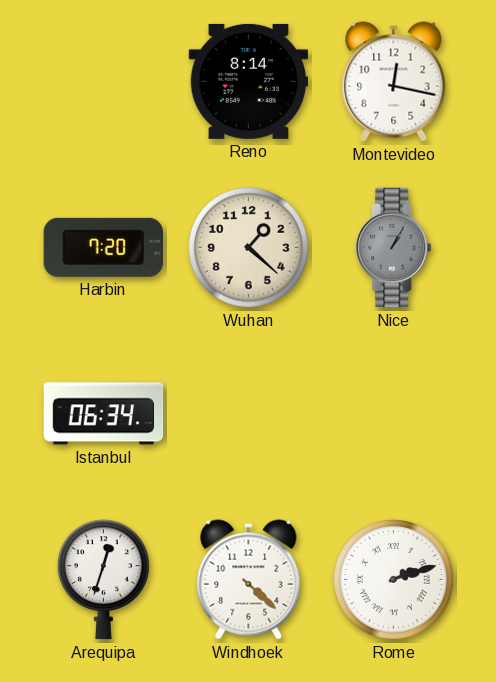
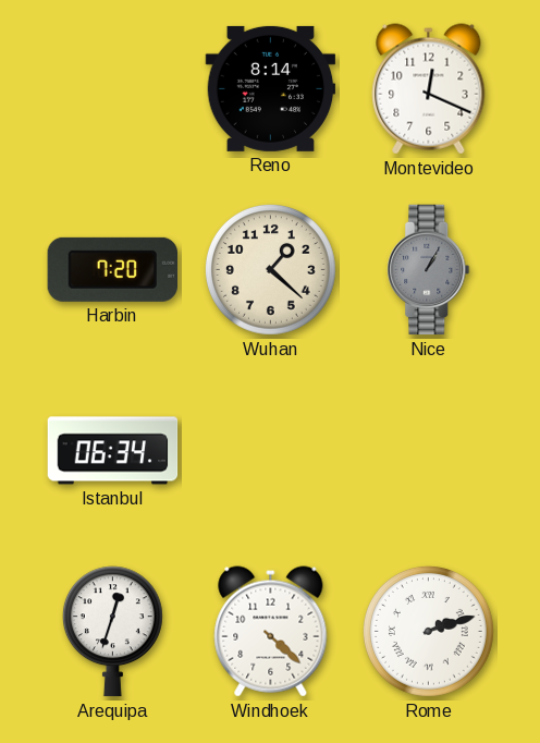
Montevideo: 12:17 -> 12:19 (429, 89)
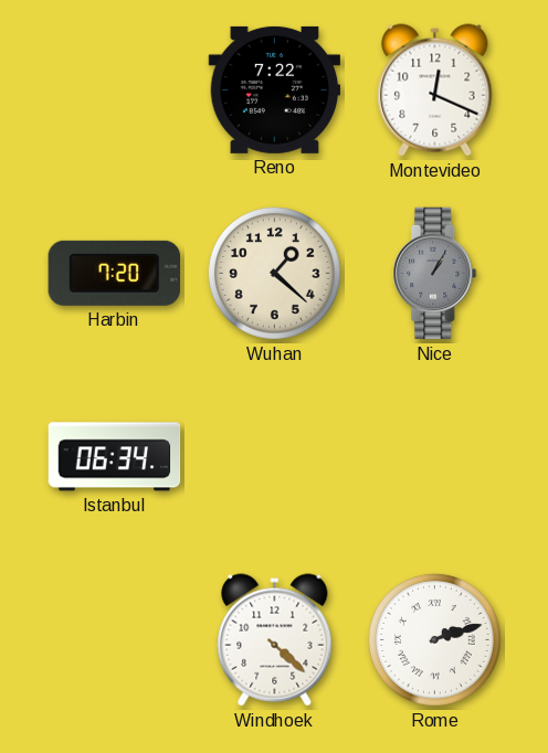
Reno: 8:14 -> 7:22 (275, 89)
Arequipa: 12:33 -> none (112, 632)
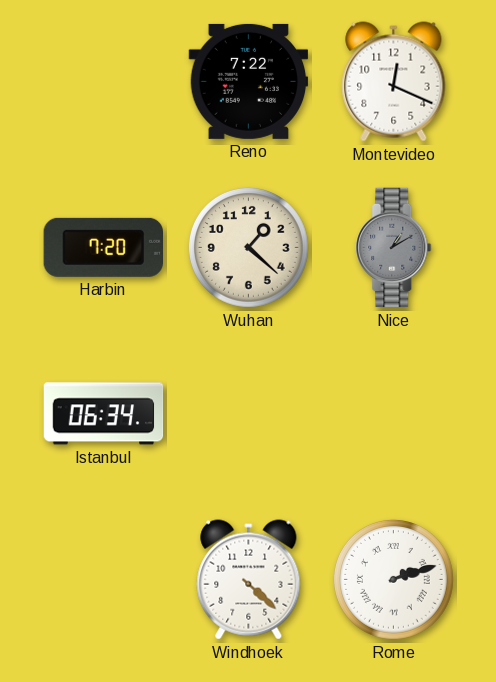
Nice: 1:05 -> 1:10 (394, 248)
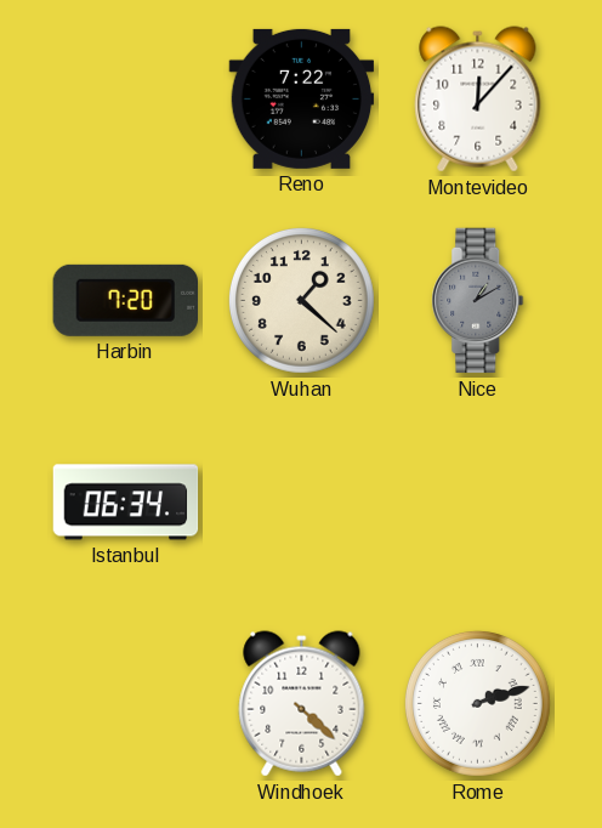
Montevideo: 12:19 -> 12:07 (478, 100)
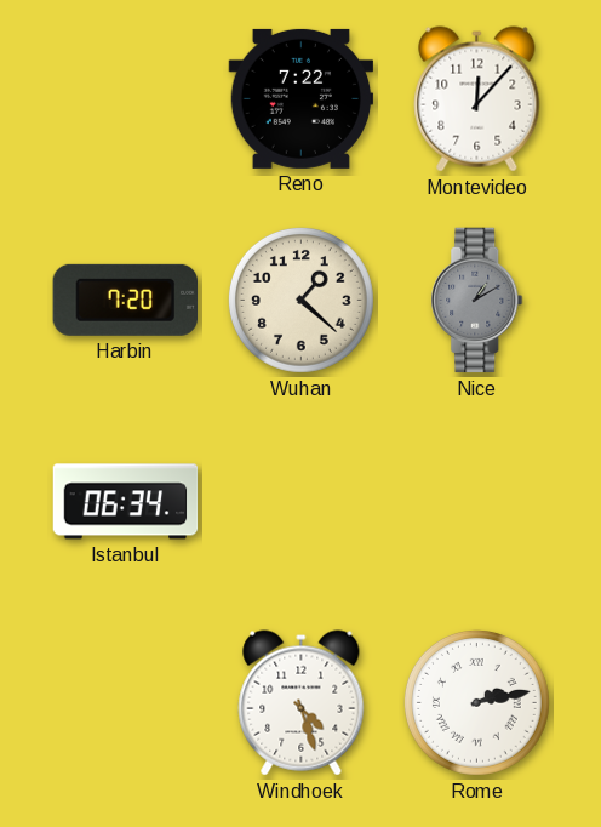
Windhoek: 4:22 -> 4:27 (302, 703)
Rome: 2:12 -> 2:13 (476, 702)
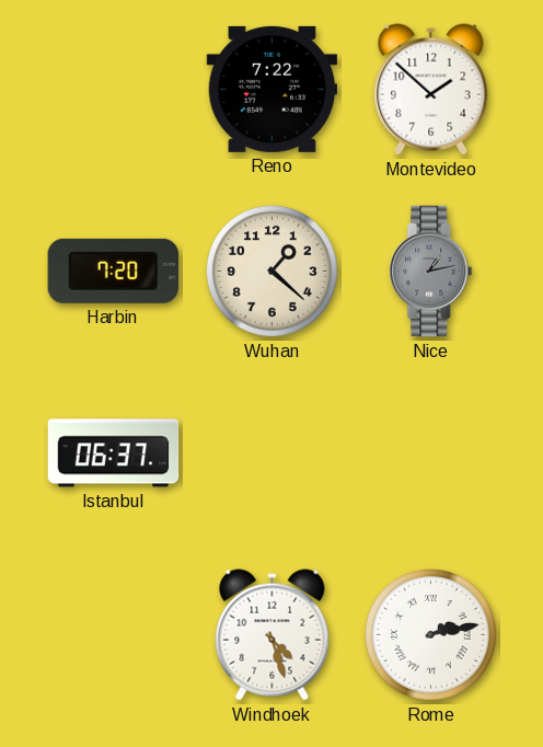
Montevideo: 12:07 -> 1:52 (431, 90)
Nice: 1:10 -> 1:13 (431, 272)
Istanbul: 06:34 -> 06:37 (114, 453)
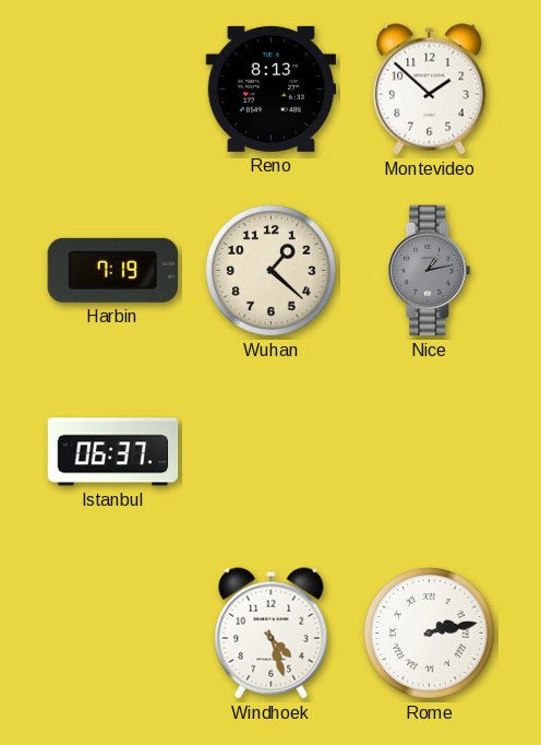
Reno: 7:22 -> 8:13 (272, 88)
Harbin: 7:20 -> 7:19 (112, 270)
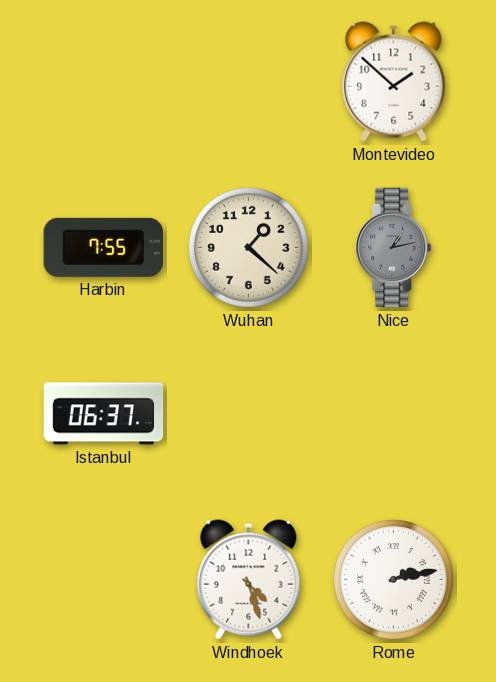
Reno: 8:13 -> none (272, 88)
Harbin: 7:19 -> 7:55 (103, 247)
